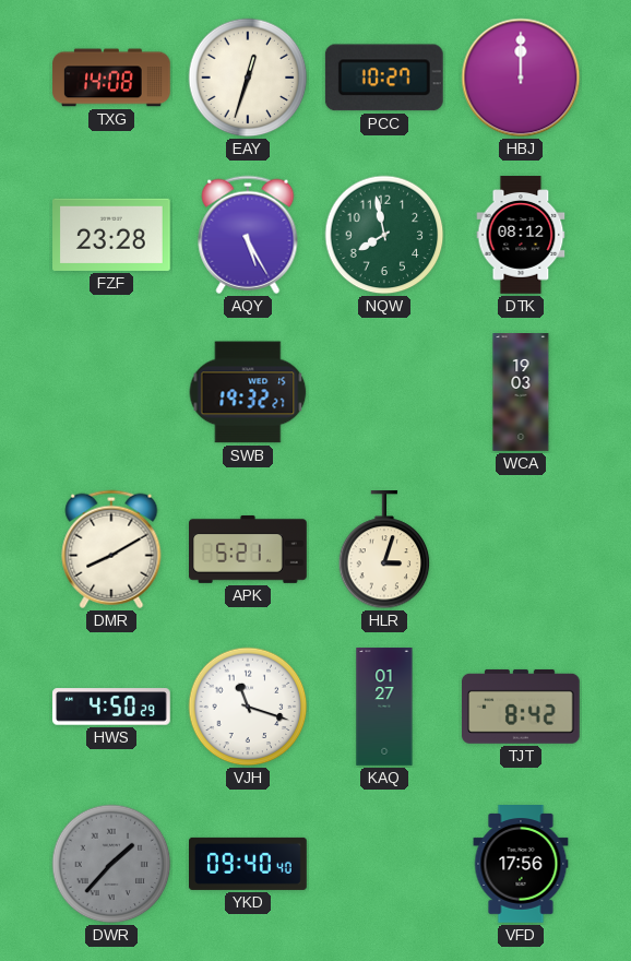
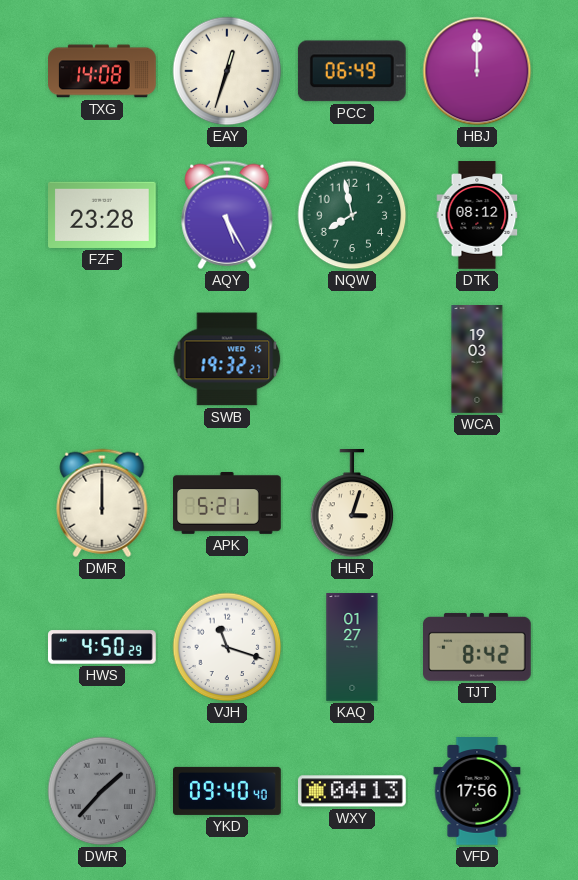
PCC: 10:27 -> 06:49 (352, 71)
DMR: 8:10 -> 12:00 (102, 503)
WXY: none -> 04:13 (353, 791)
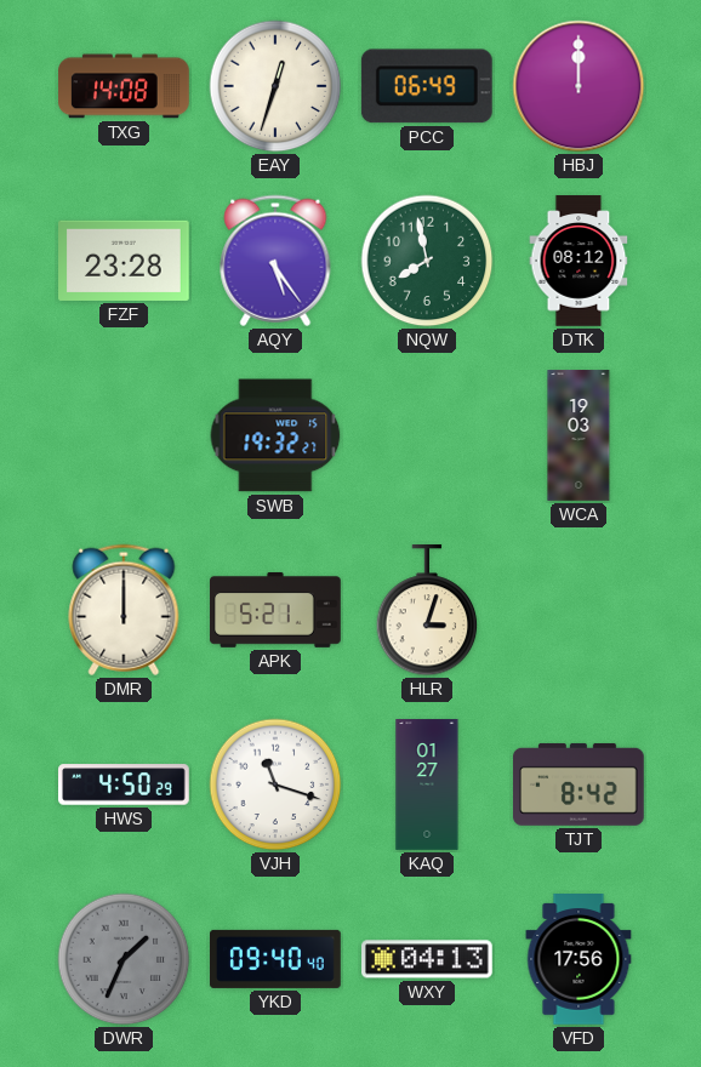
AQY: 5:25 -> 5:24 (275, 261)
DWR: 1:37 -> 1:34 (124, 959)
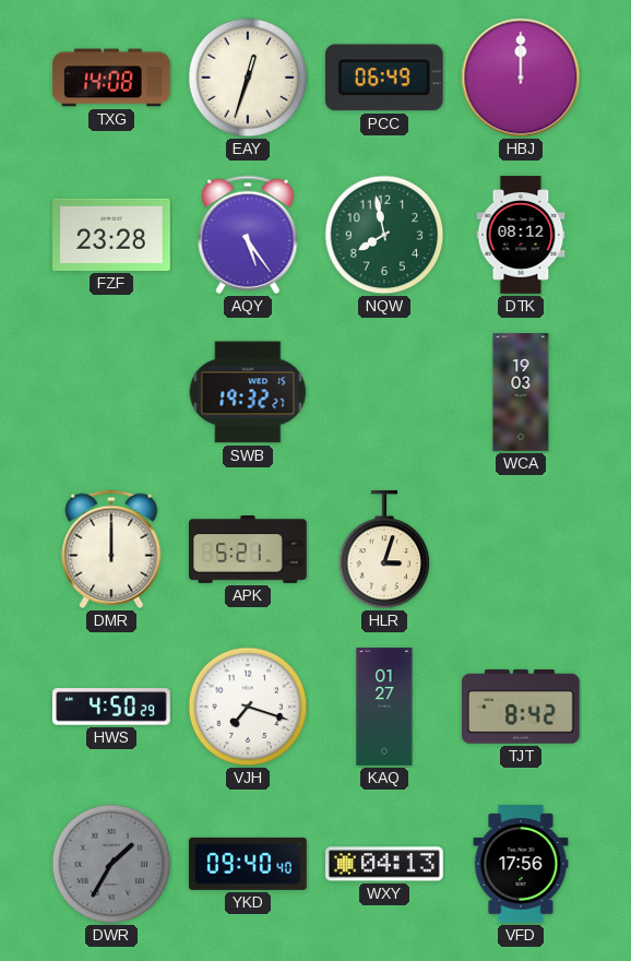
VJH: 11:18 -> 7:18 (248, 707)
DWR: 1:34 -> 1:35 (111, 864)
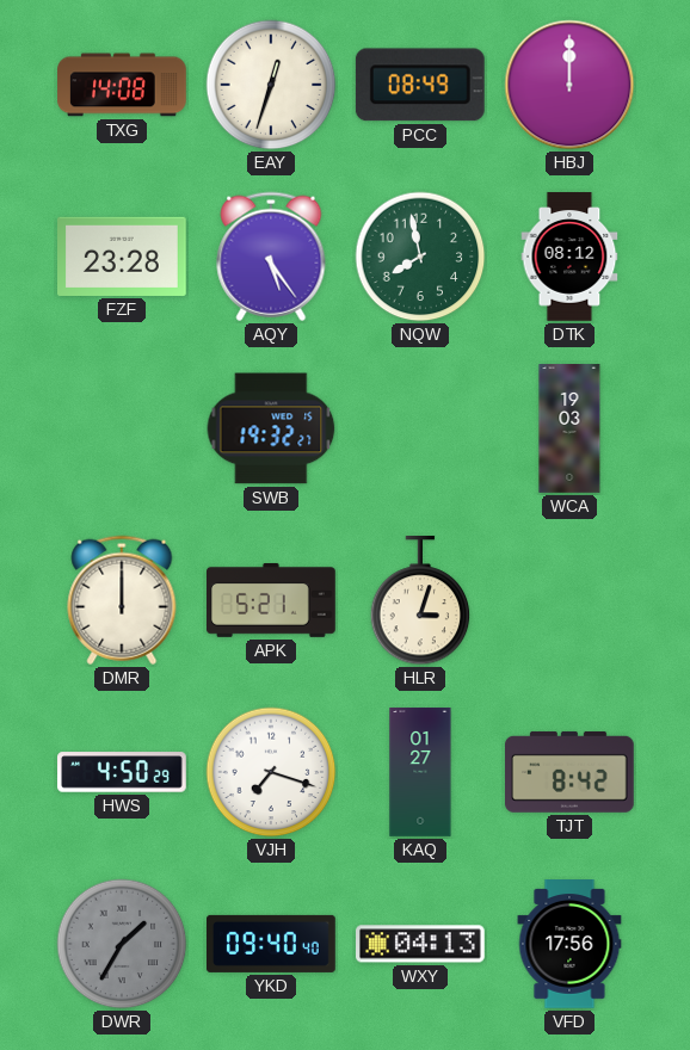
PCC: 06:49 -> 08:49 (420, 85)
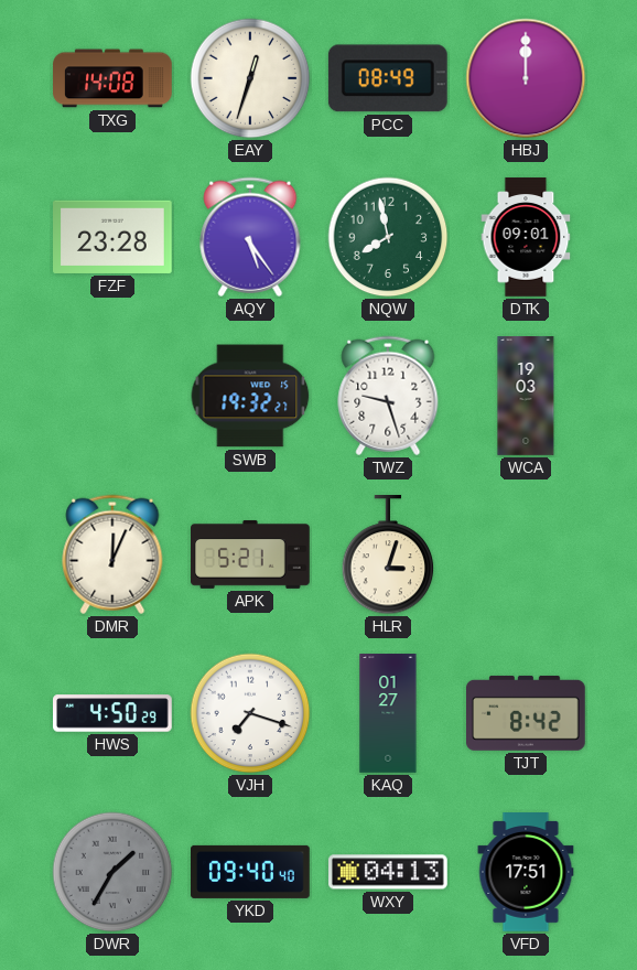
DTK: 08:12 -> 09:01 (526, 237)
TWZ: none -> 9:27 (388, 396)
DMR: 12:00 -> 12:04 (112, 554)
VFD: 17:56 -> 17:51 (526, 872)
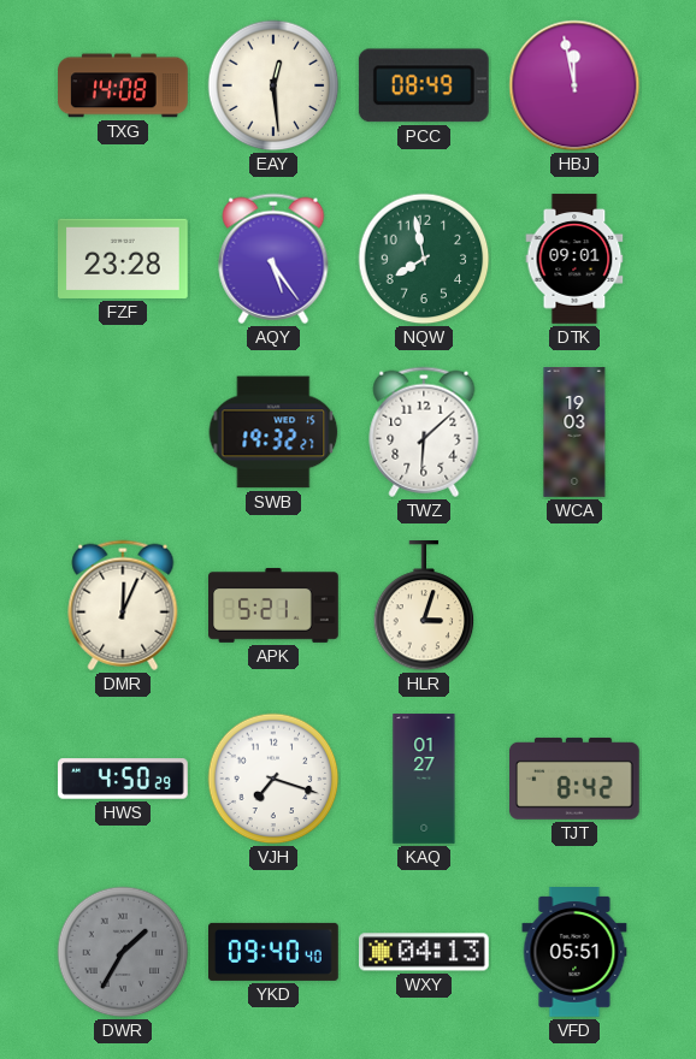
EAY: 12:33 -> 12:29 (273, 85)
HBJ: 12:00 -> 11:58 (574, 85)
TWZ: 9:27 -> 6:08 (424, 432)
VFD: 17:51 -> 05:51 (574, 952)
